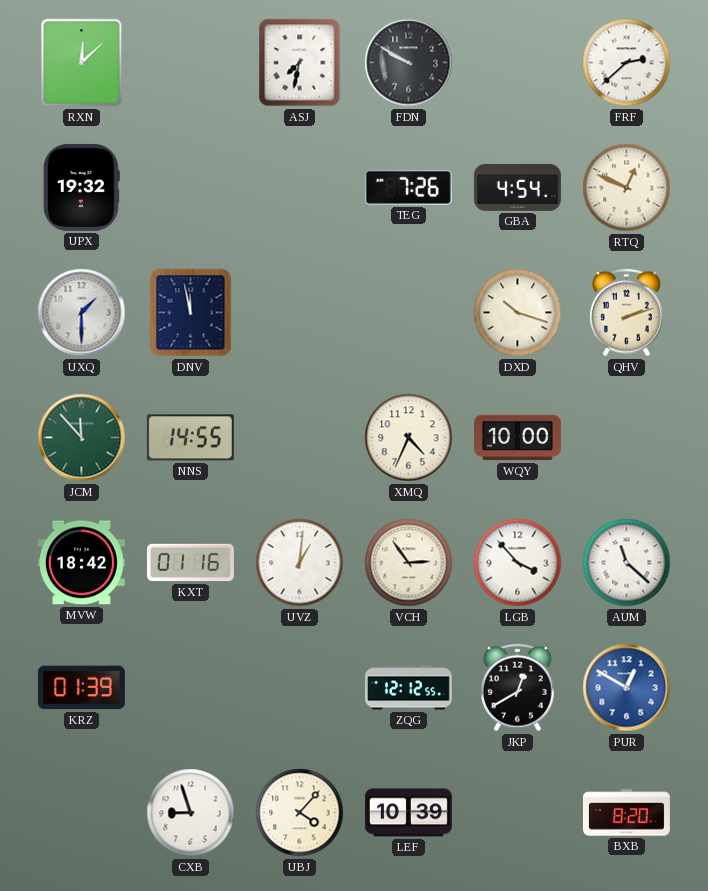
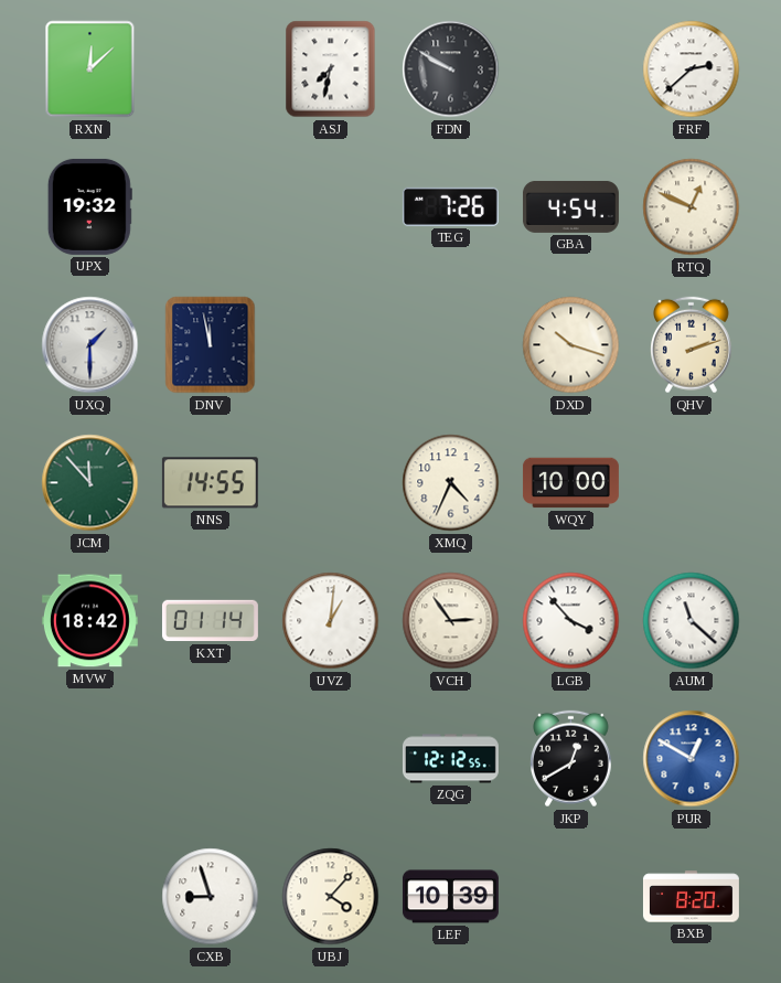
KXT: 01:16 -> 01:14 (210, 621)
KRZ: 01:39 -> none (81, 688)
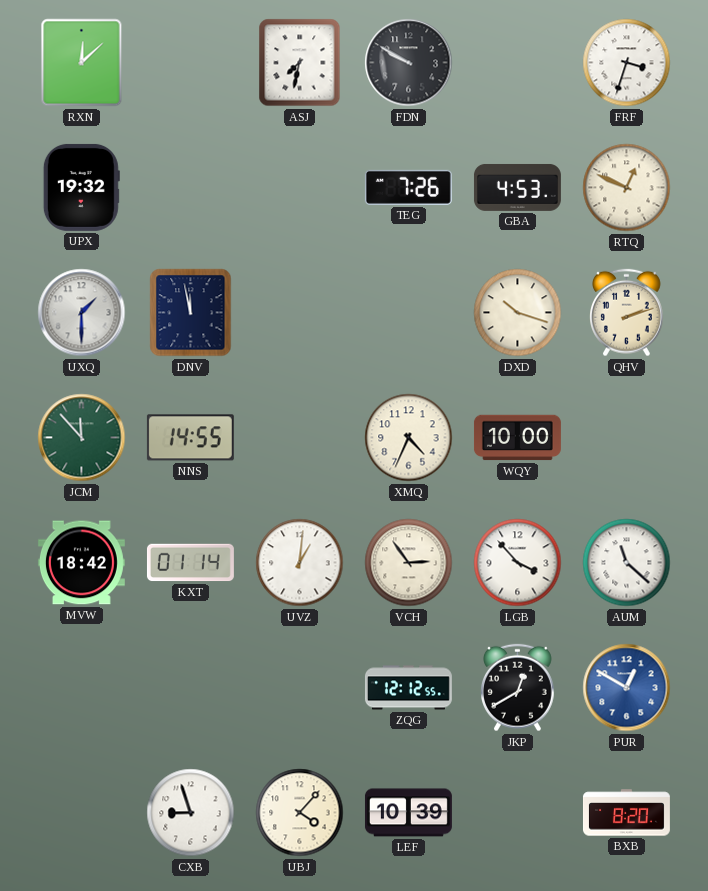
FRF: 2:38 -> 3:33 (627, 63)
GBA: 4:54 -> 4:53 (517, 187)
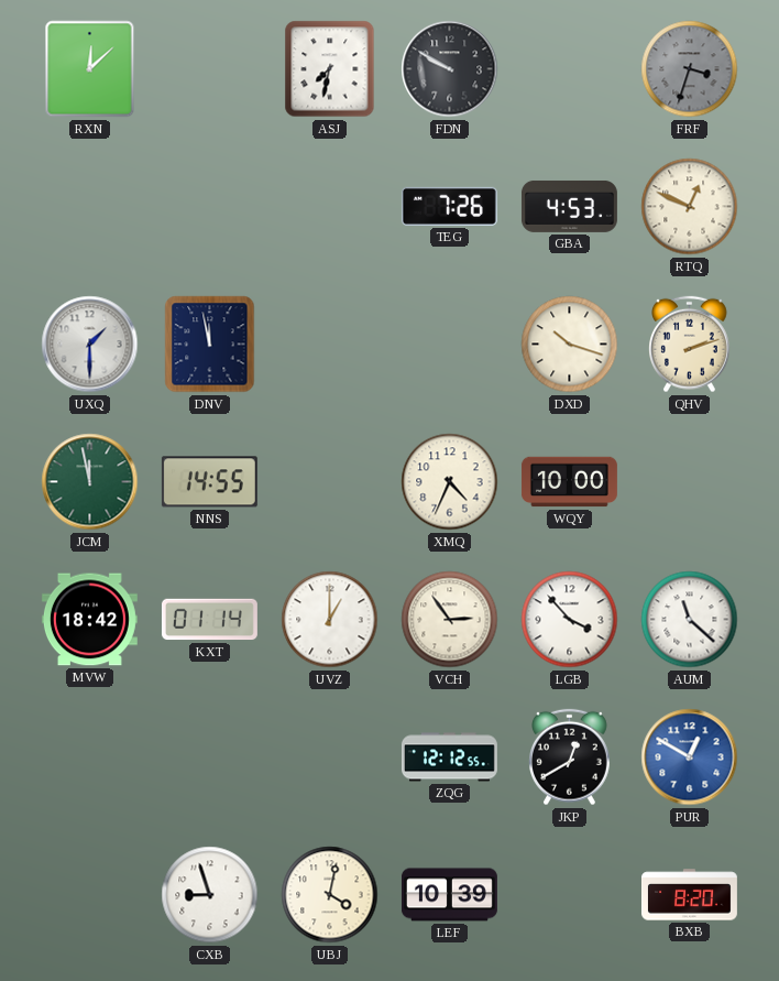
FRF dial: white -> grey (690, 69)
UPX: 19:32 -> none (81, 187)
JCM: 11:53 -> 11:58 (90, 482)
UVZ: 1:01 -> 1:00 (330, 620)
UBJ: 4:07 -> 4:02 (330, 895)
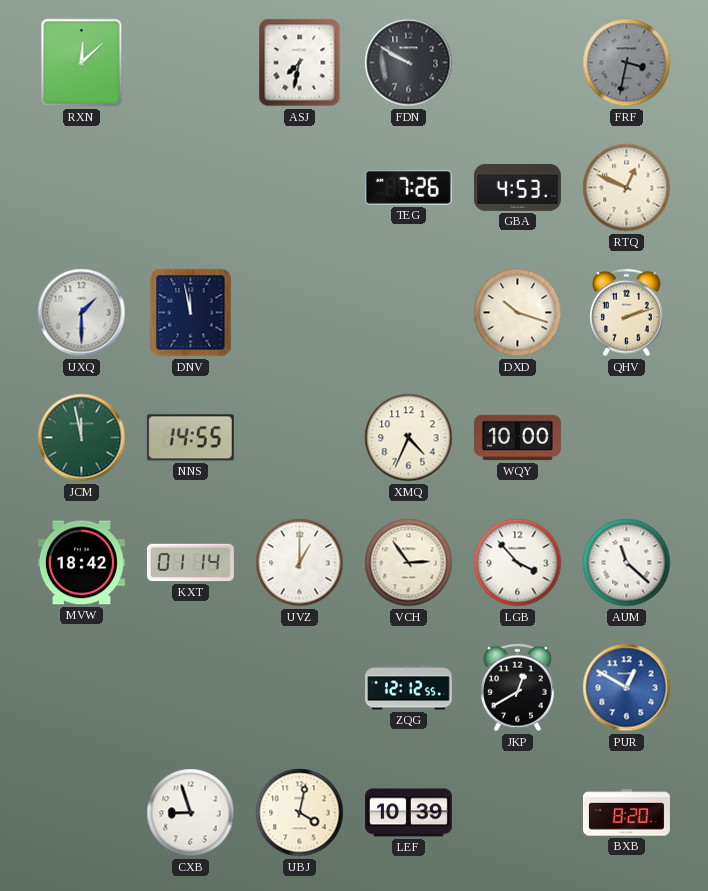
FRF: 3:33 -> 3:32 (627, 63)
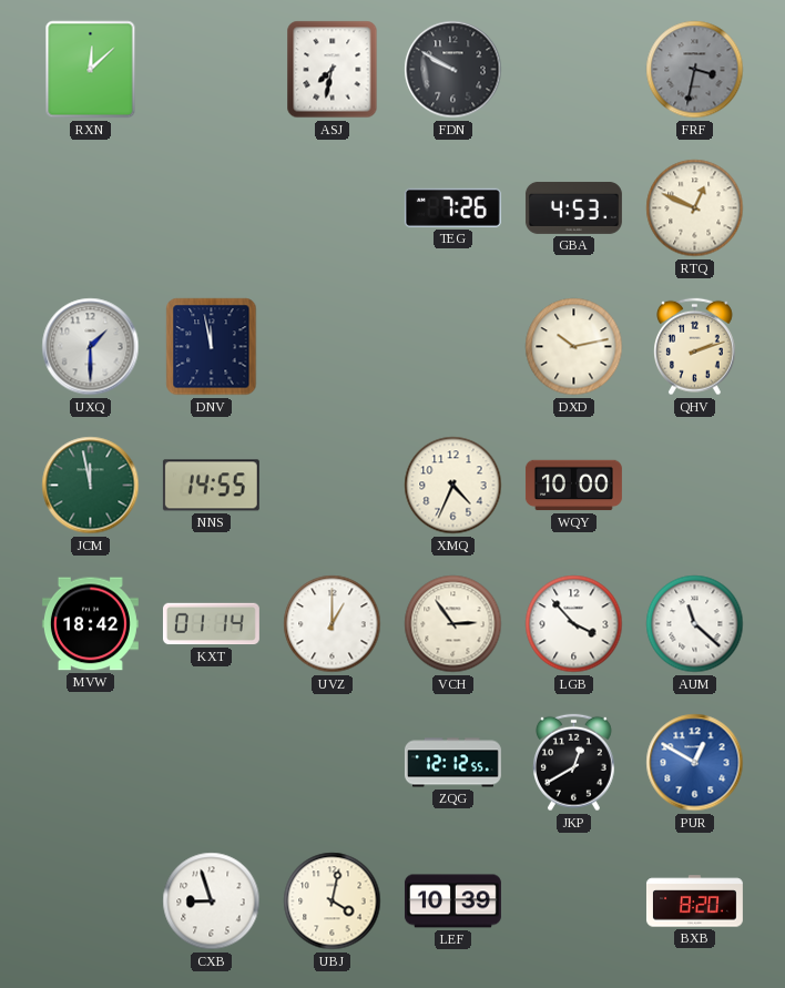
DXD: 10:18 -> 10:13 (574, 347)
